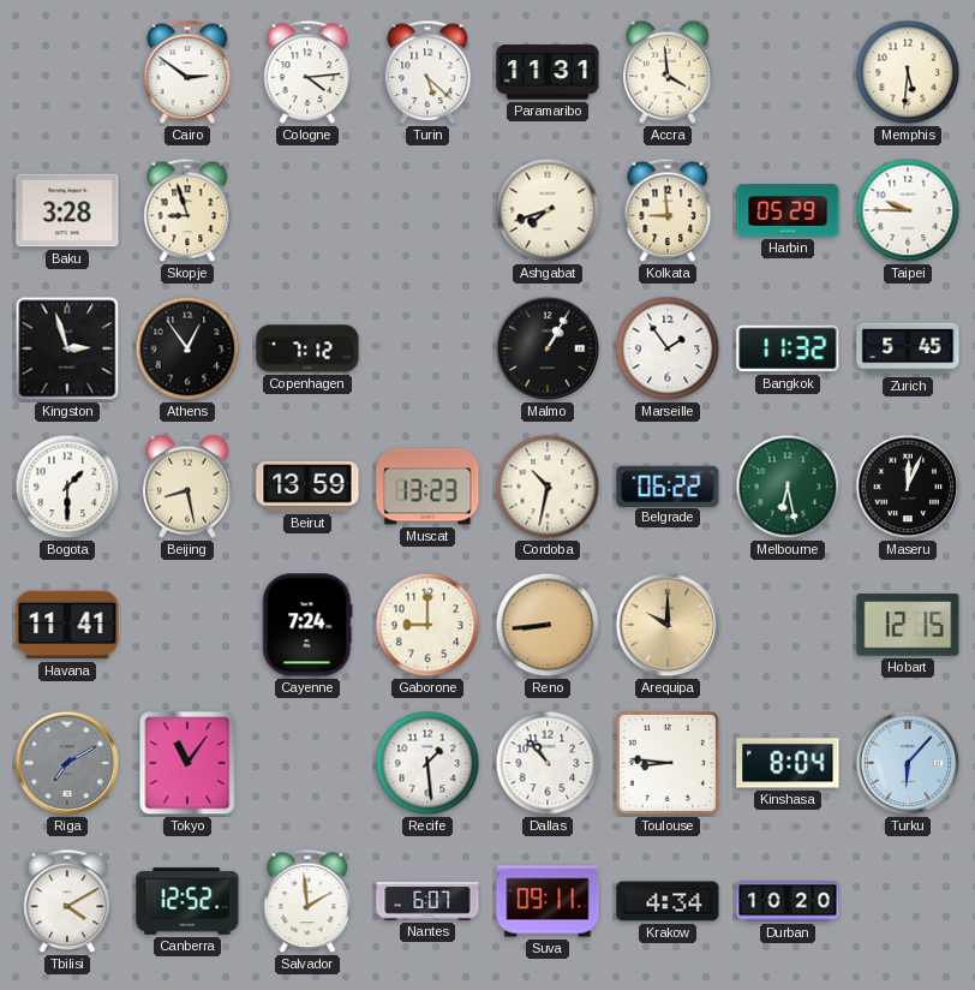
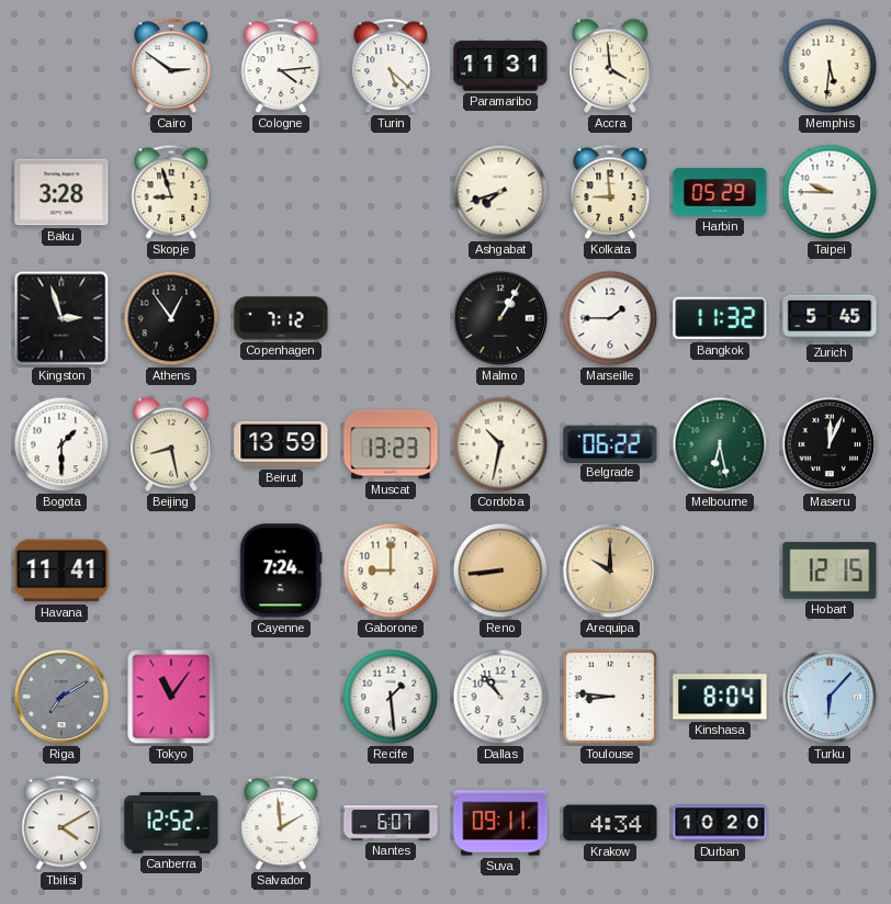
Marseille: 1:54 -> 1:45 (610, 318)
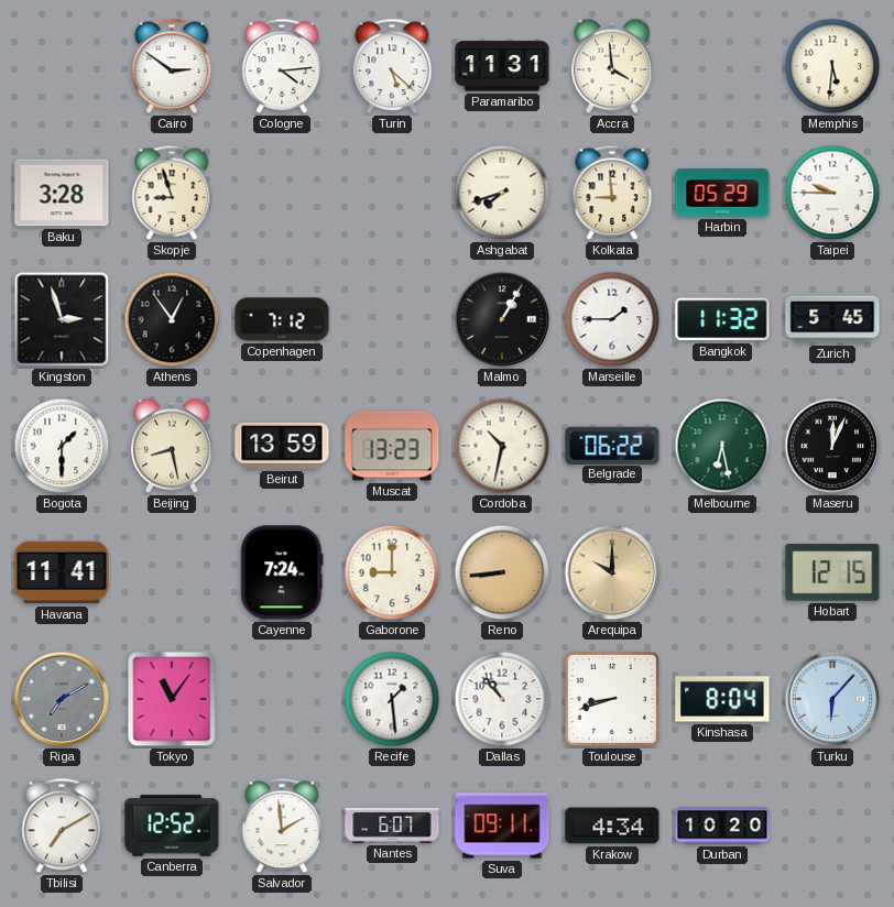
Toulouse: 8:46 -> 8:42 (612, 699)
Tbilisi: 4:10 -> 7:10 (62, 826)
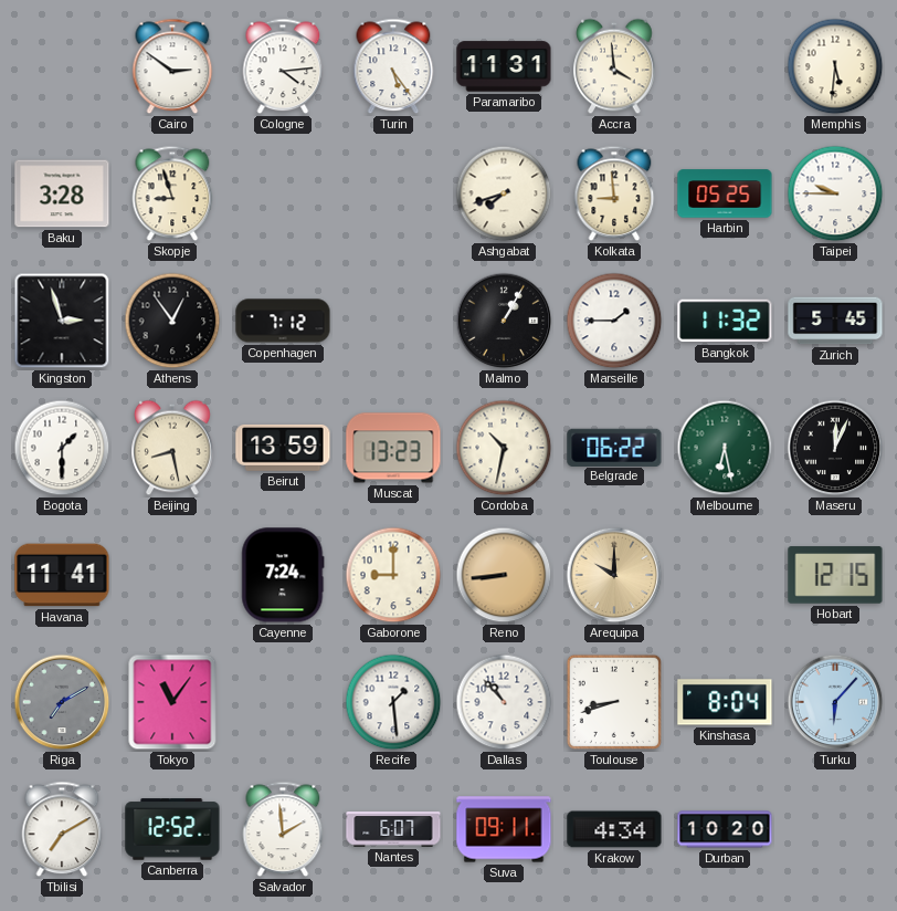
Turin: 5:22 -> 5:24 (393, 66)
Harbin: 05:29 -> 05:25 (725, 193)
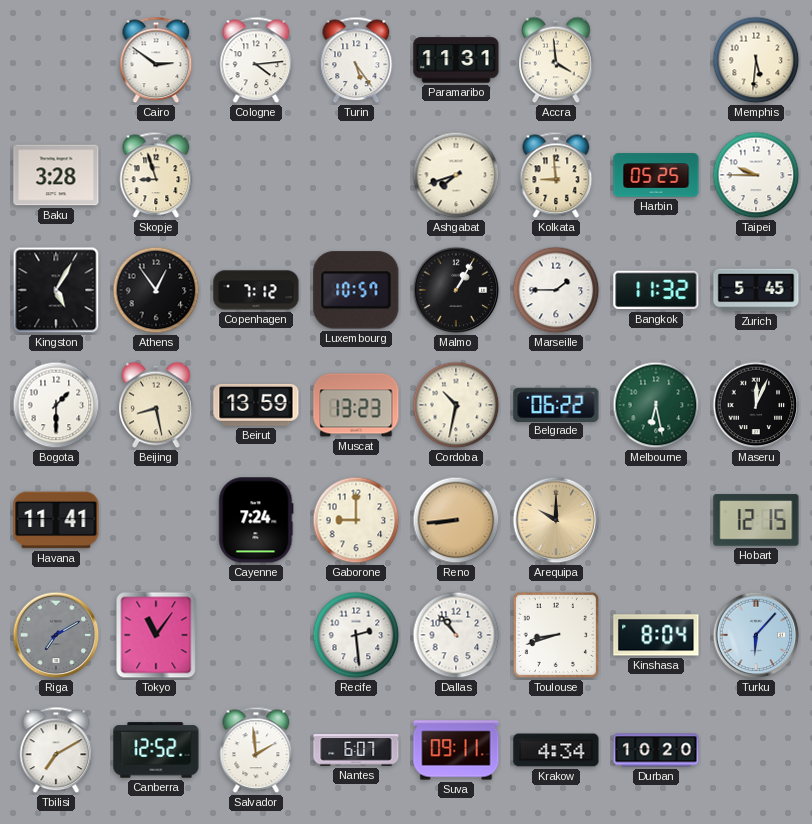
Kingston: 2:57 -> 5:05 (56, 290)
Luxembourg: none -> 10:57 (356, 290)
Recife: 1:29 -> 2:29 (356, 635)
